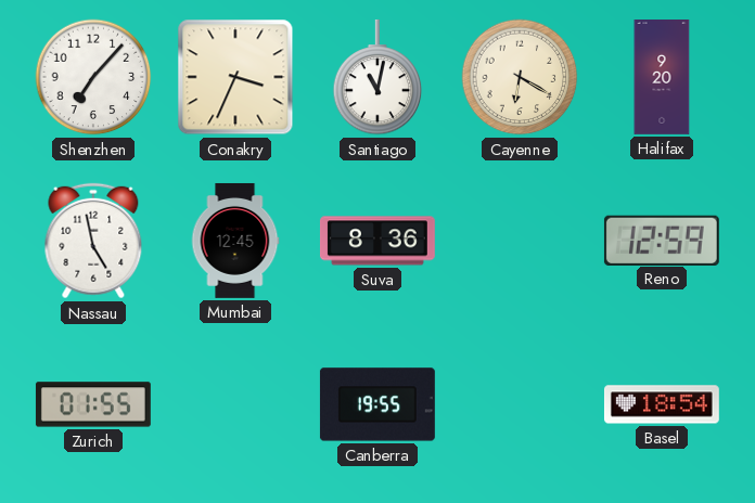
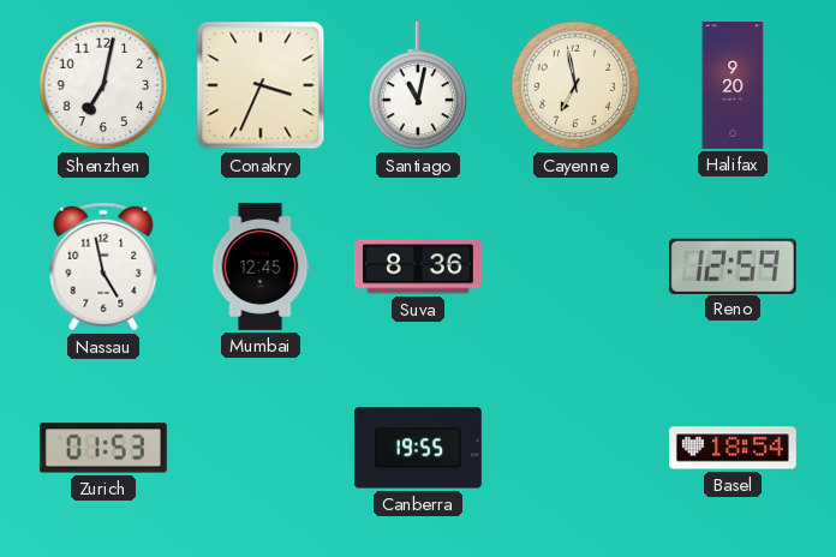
Shenzhen: 7:07 -> 7:02 (103, 85)
Cayenne: 6:20 -> 6:58 (575, 85)
Zurich: 01:55 -> 01:53 (103, 448)
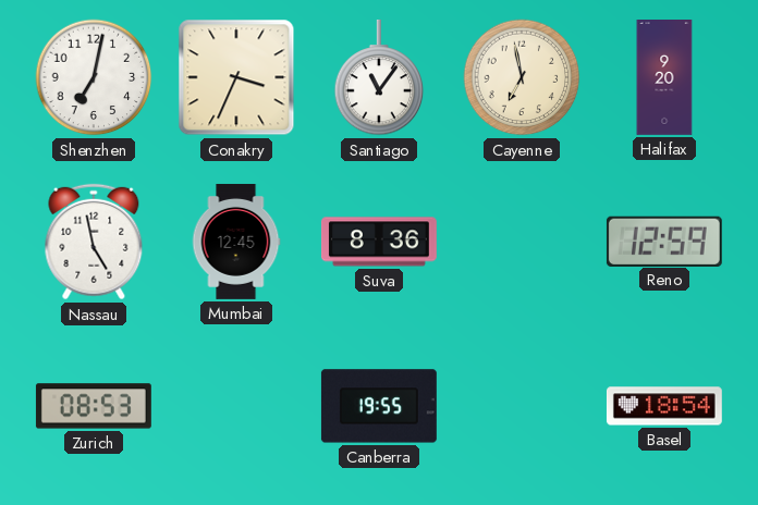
Santiago: 11:02 -> 11:06 (379, 77)
Zurich: 01:53 -> 08:53 (94, 406)
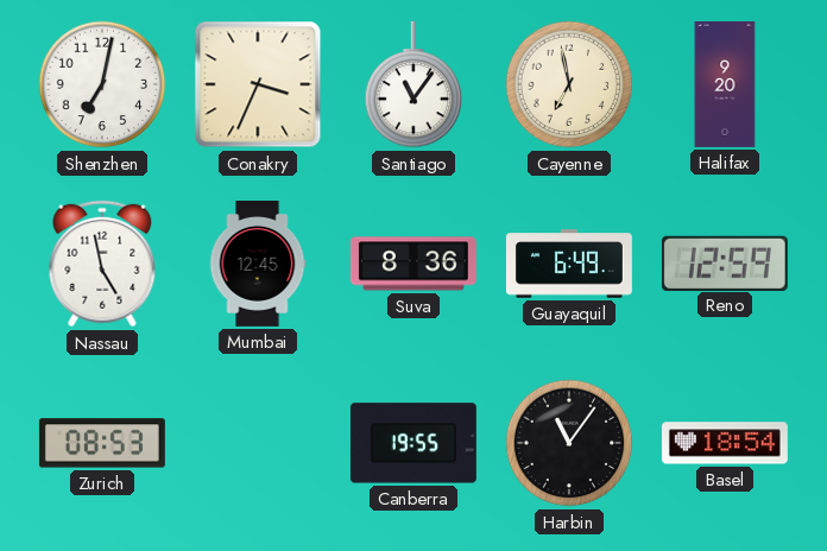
Guayaquil: none -> 6:49 (569, 264)
Harbin: none -> 11:06 (569, 443)
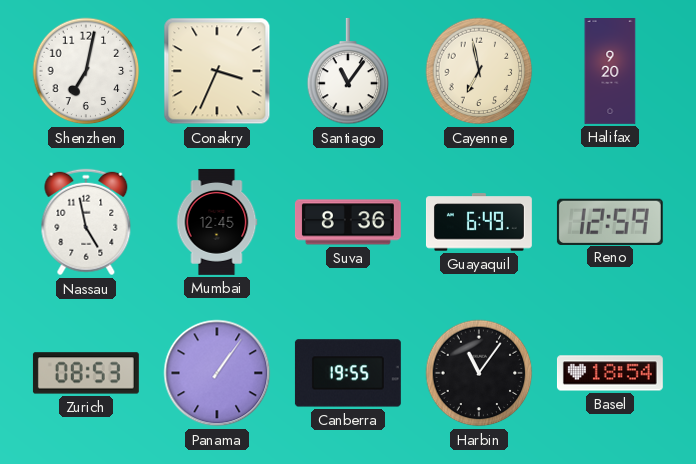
Panama: none -> 1:06 (217, 373)
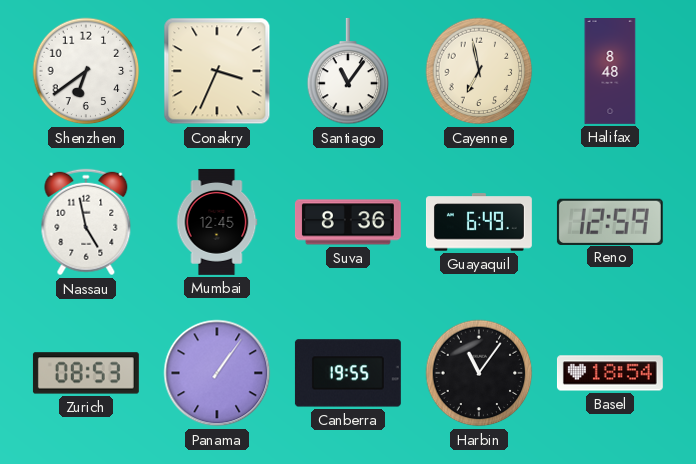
Shenzhen: 7:02 -> 6:39 (86, 71)
Halifax: 9:20 -> 8:48 (610, 72)
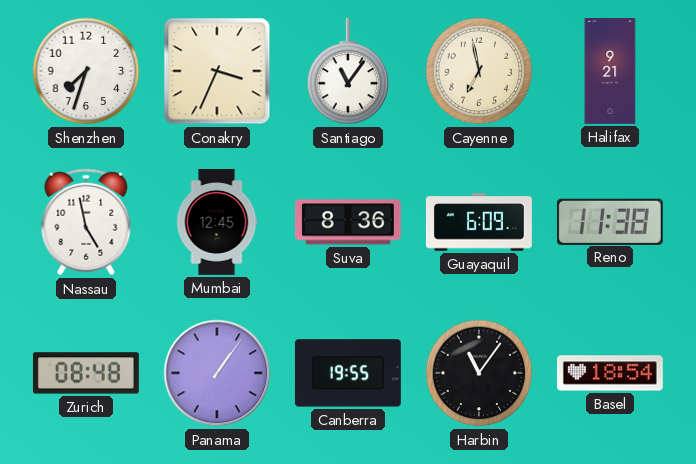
Shenzhen: 6:39 -> 7:33 (86, 71)
Halifax: 8:48 -> 9:21 (610, 72)
Guayaquil: 6:49 -> 6:09 (479, 222)
Reno: 12:59 -> 11:38 (610, 221)
Zurich: 08:53 -> 08:48 (86, 373)
